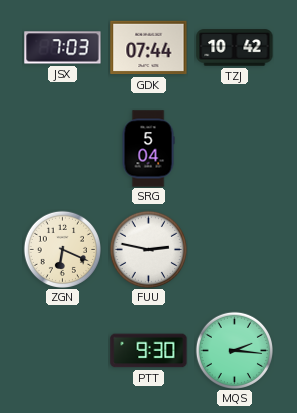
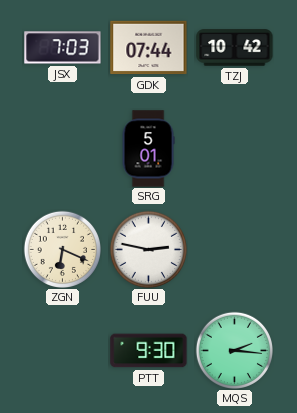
SRG: 5:04 -> 5:01 (148, 149)
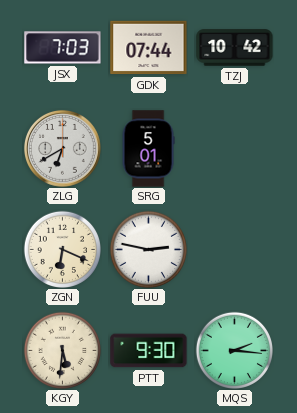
ZLG: none -> 6:40 (62, 148)
KGY: none -> 5:31 (62, 350)
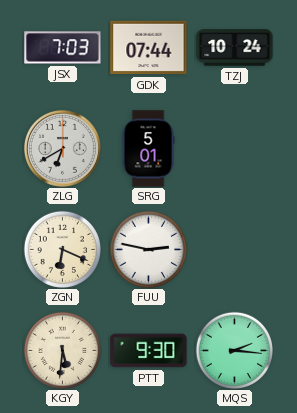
TZJ: 10:42 -> 10:24 (235, 48)
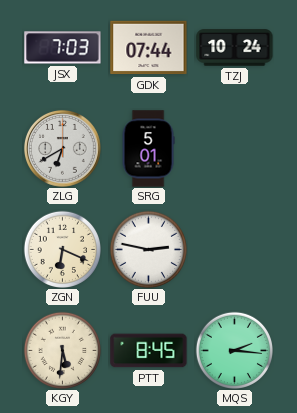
PTT: 9:30 -> 8:45 (149, 351)
